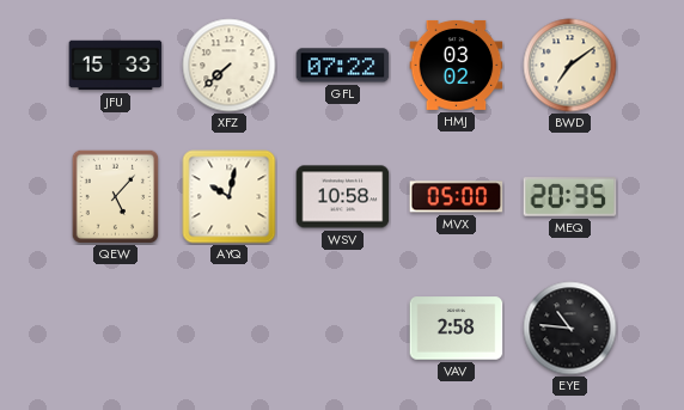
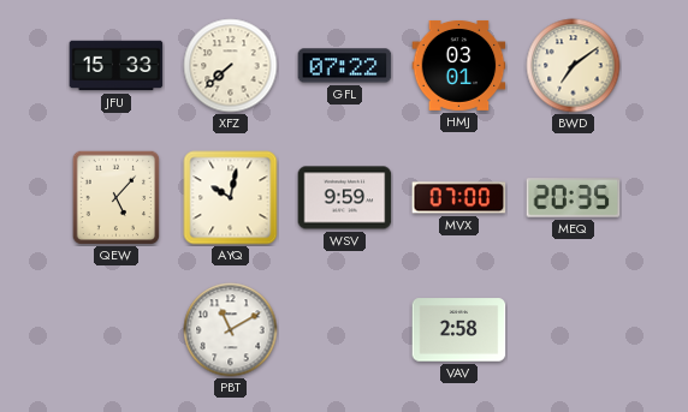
HMJ: 03:02 -> 03:01 (459, 65)
WSV: 10:58 -> 9:59 (345, 198)
MVX: 05:00 -> 07:00 (459, 198)
PBT: none -> 11:10 (231, 330)
EYE: 10:46 -> none (570, 329)
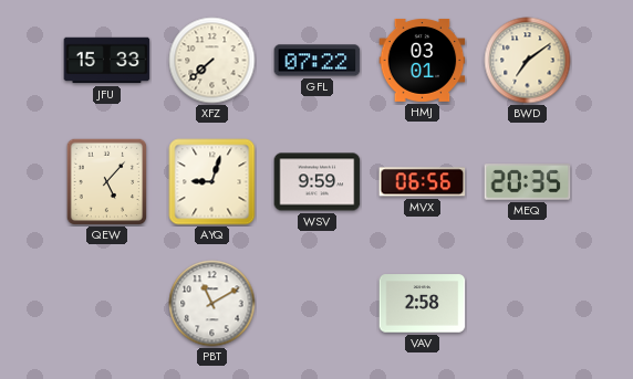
AYQ: 10:02 -> 9:03 (212, 182)
MVX: 07:00 -> 06:56 (423, 182)
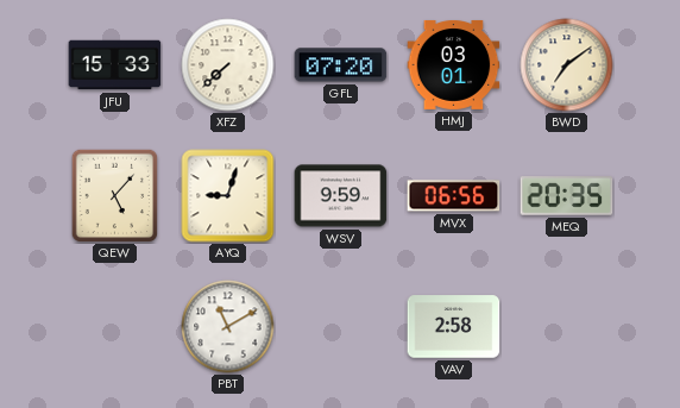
GFL: 07:22 -> 07:20 (341, 65)
